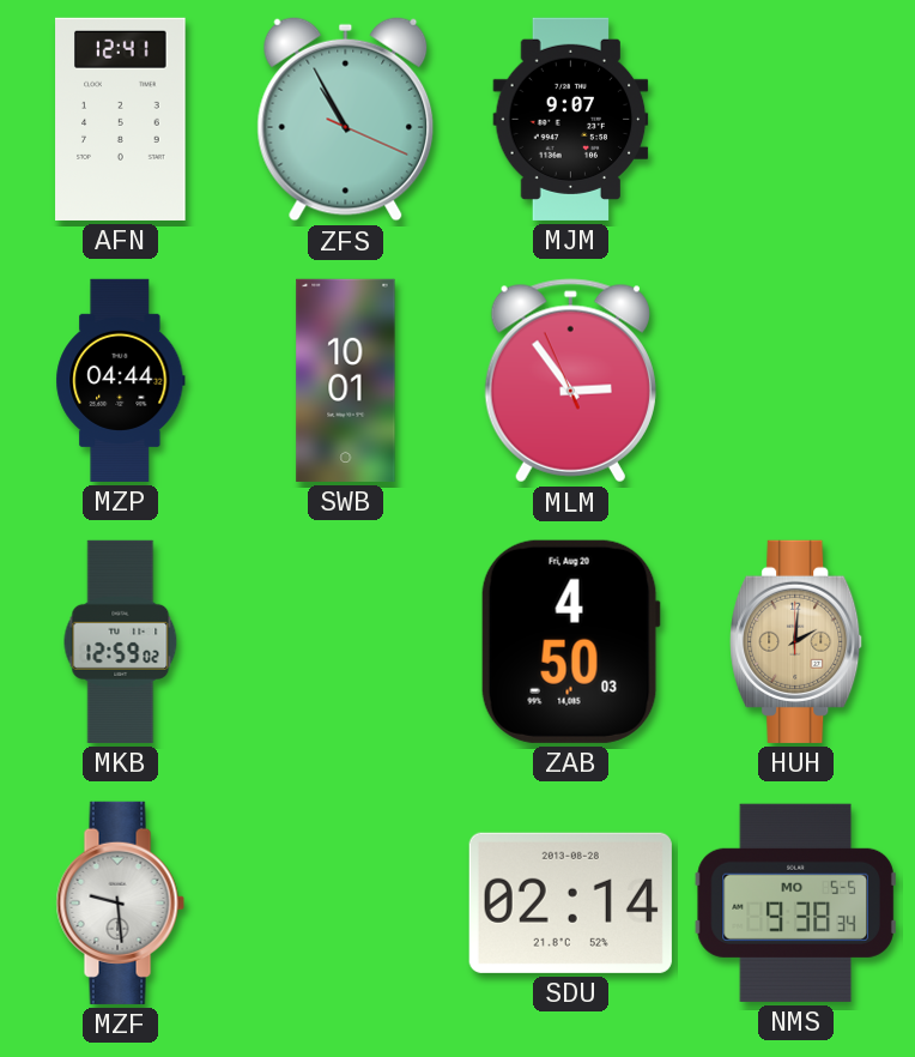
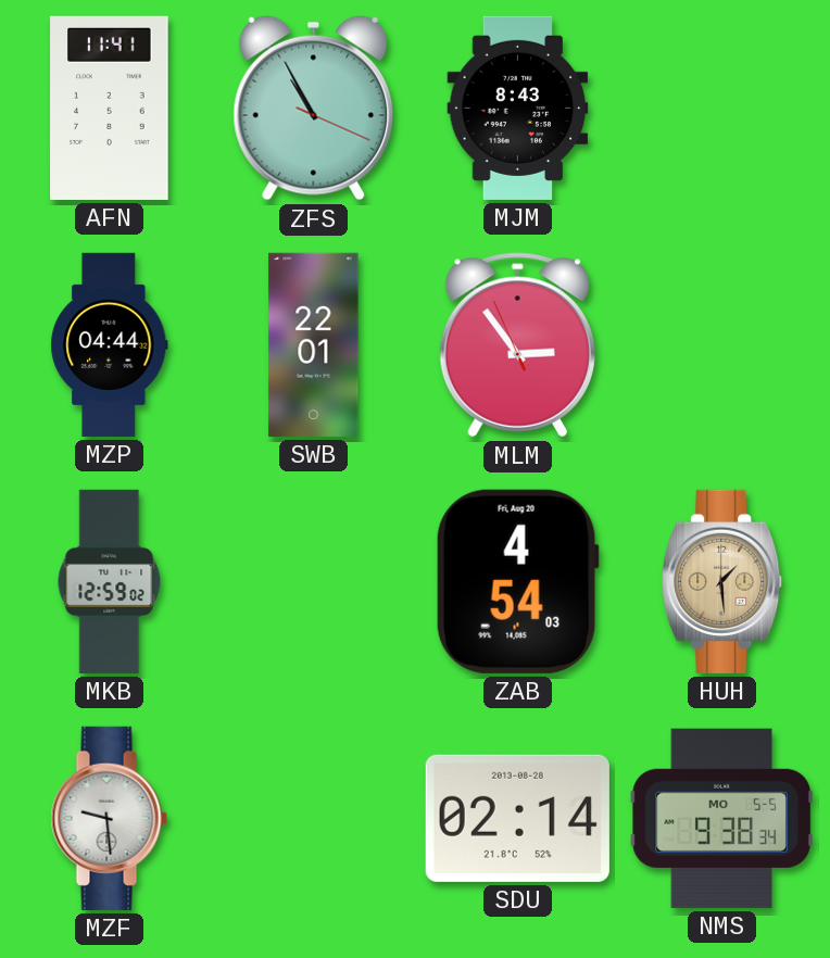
AFN: 12:41 -> 11:41 (110, 108)
MJM: 9:07 -> 8:43 (518, 108)
SWB: 10:01 -> 22:01 (314, 344)
ZAB: 4:50 -> 4:54 (517, 581)
HUH: 2:01 -> 1:29 (722, 581)
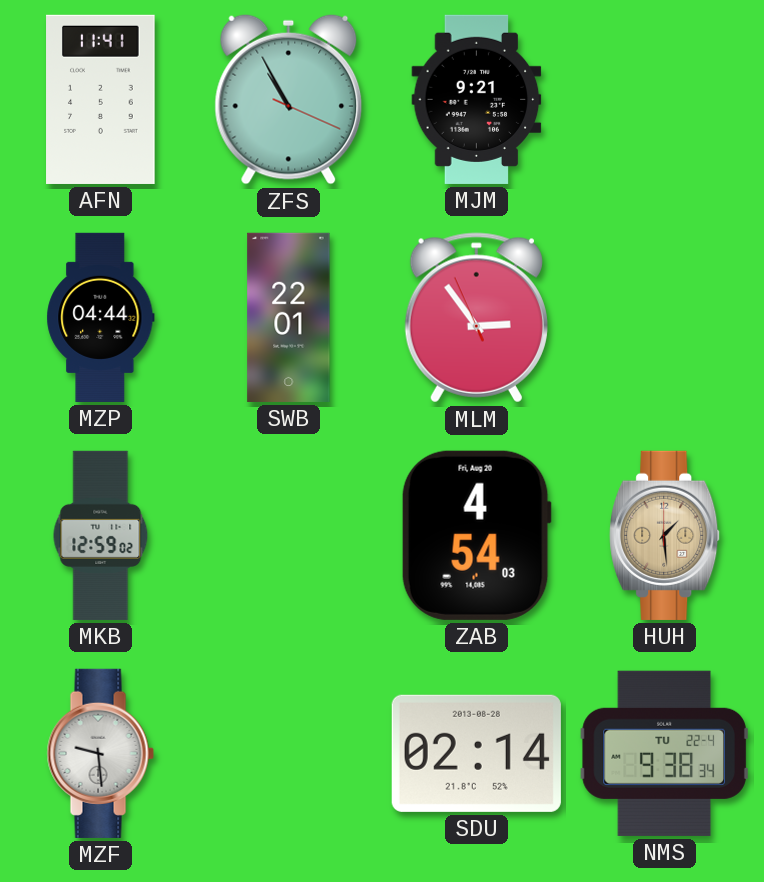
MJM: 8:43 -> 9:21 (477, 99)
NMS date: MO 5-5 -> TU 22-4 (664, 753)
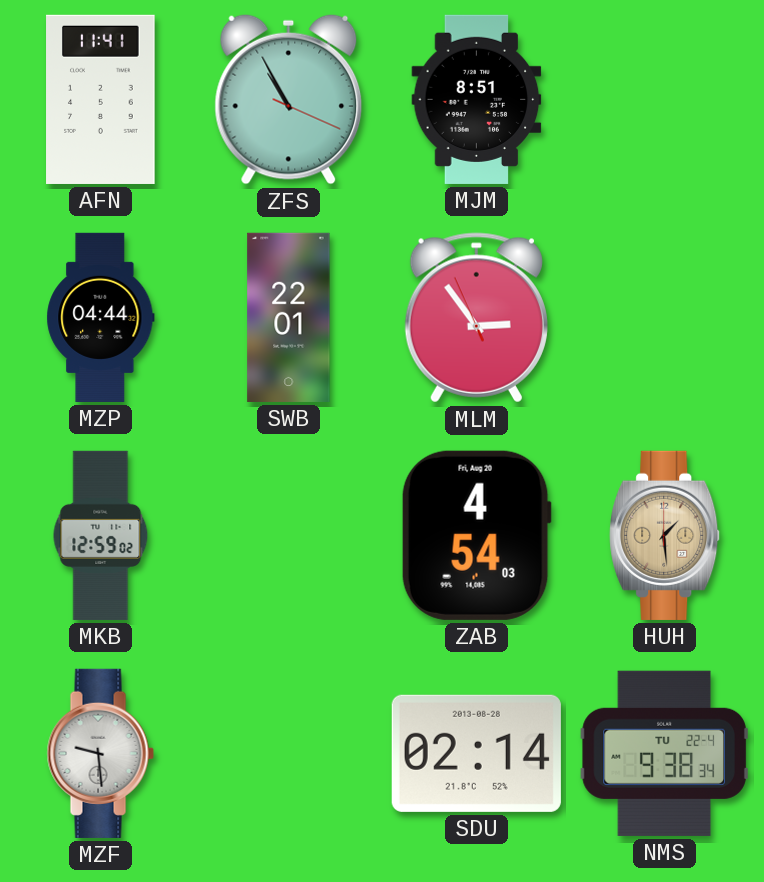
MJM: 9:21 -> 8:51 (477, 99)
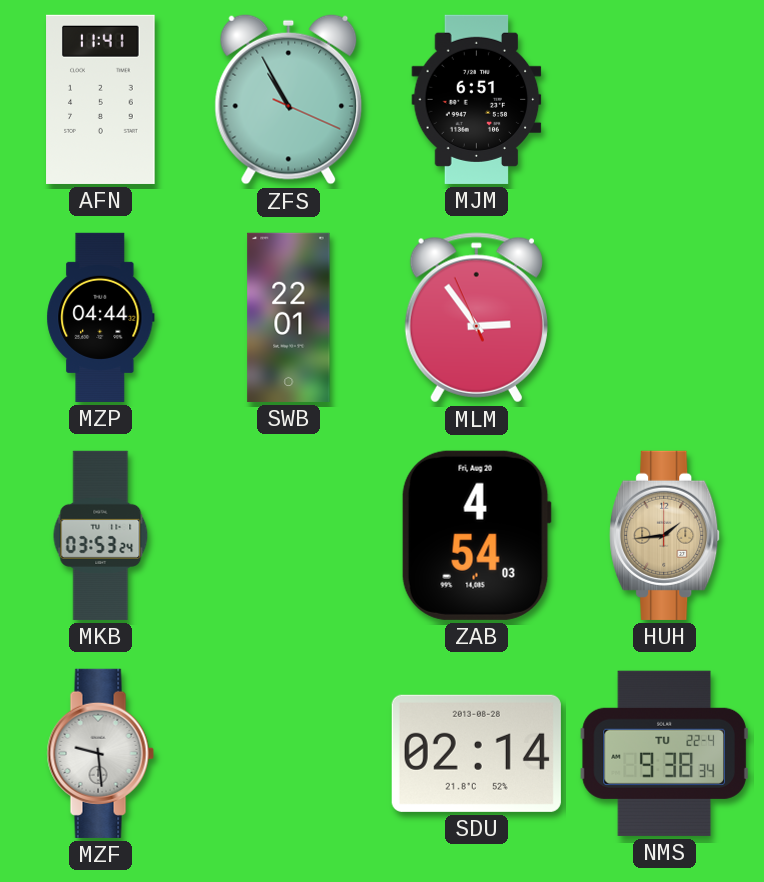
MJM: 8:51 -> 6:51 (477, 99)
MKB: 12:59 -> 03:53 (101, 535)
HUH: 1:29 -> 1:44 (665, 535)
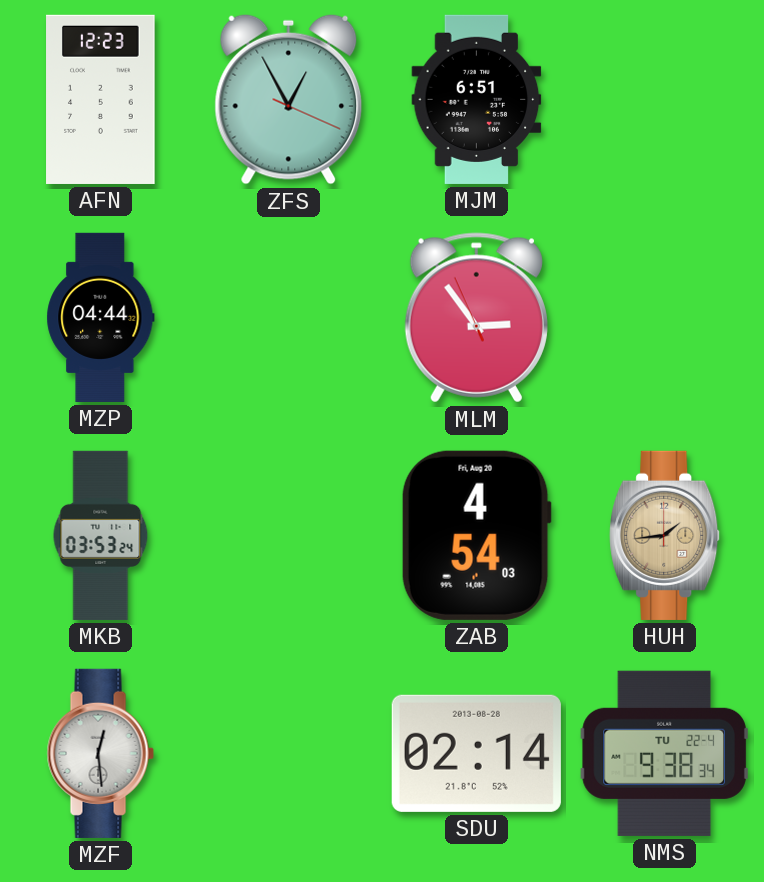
AFN: 11:41 -> 12:23 (101, 99)
ZFS: 10:55 -> 12:55 (289, 99)
SWB: 22:01 -> none (289, 317)
MZF: 9:29 -> 12:29 (100, 753)
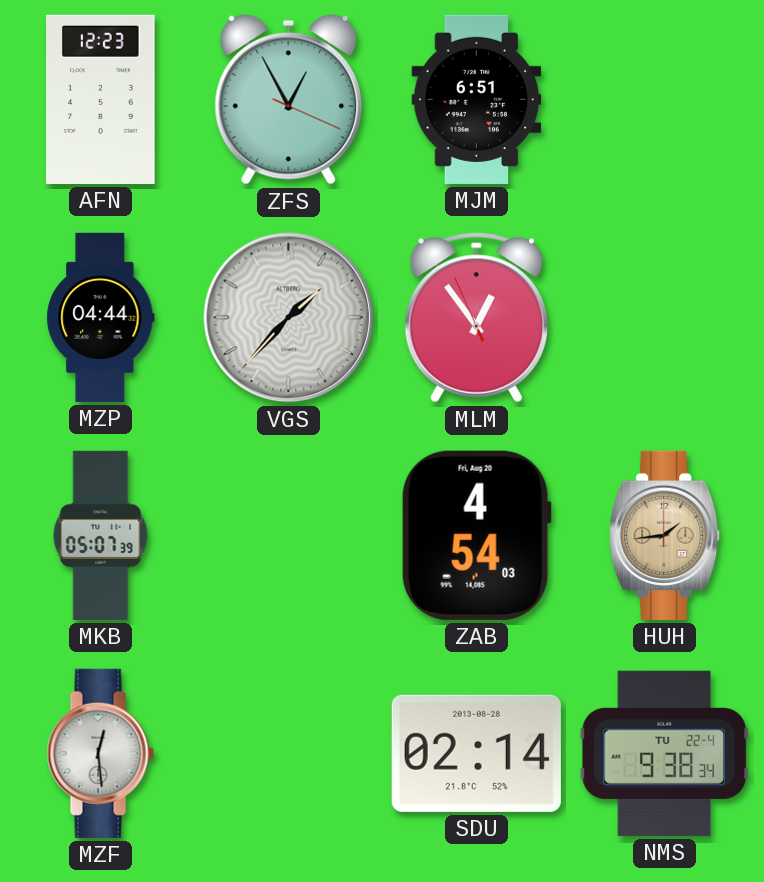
VGS: none -> 1:37 (289, 318)
MLM: 2:53 -> 12:53 (476, 318)
MKB: 03:53 -> 05:07 (101, 535)
